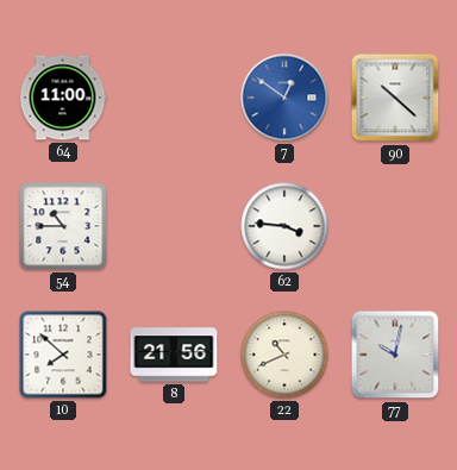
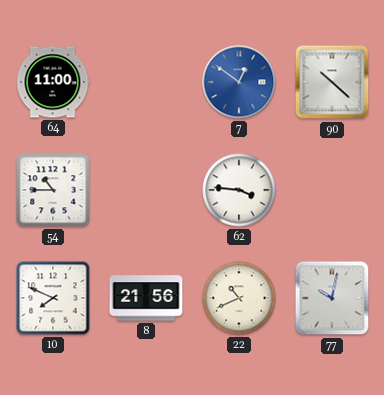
10: 7:52 -> 7:49 (53, 298)
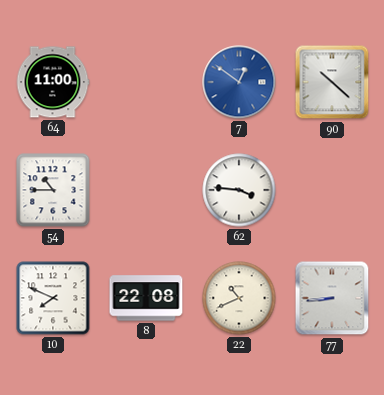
8: 21:56 -> 22:08 (146, 298)
77: 10:02 -> 8:44 (332, 298)
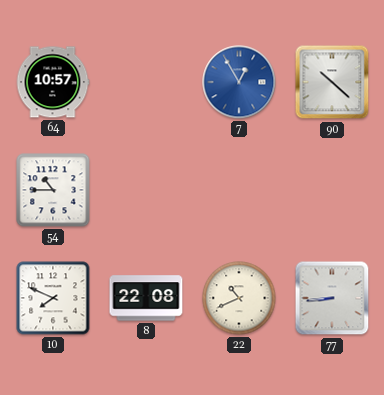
64: 11:00 -> 10:57 (53, 82)
7: 12:51 -> 12:55 (239, 82)
62: 3:46 -> none (239, 190)
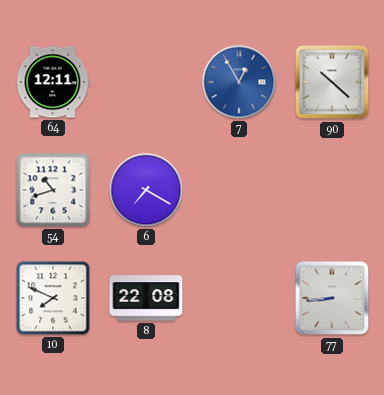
64: 10:57 -> 12:11 (53, 82)
54: 10:45 -> 10:42 (53, 190)
6: none -> 7:20 (146, 190)
22: 10:41 -> none (239, 298)
